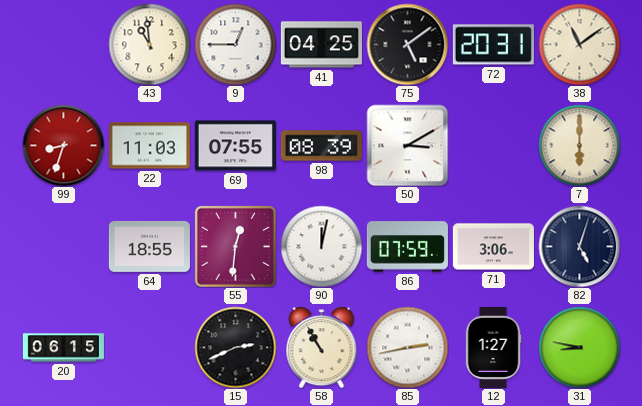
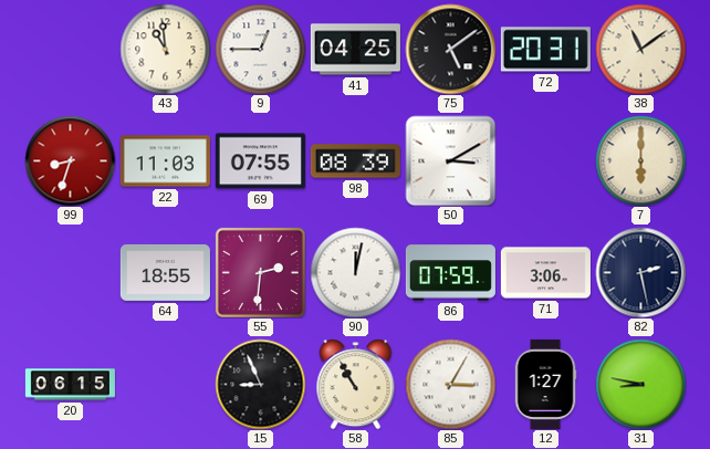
55: 12:31 -> 2:31 (260, 272)
82: 5:03 -> 2:28 (640, 272)
15: 2:41 -> 8:56 (260, 384)
85: 2:43 -> 3:05 (450, 384)
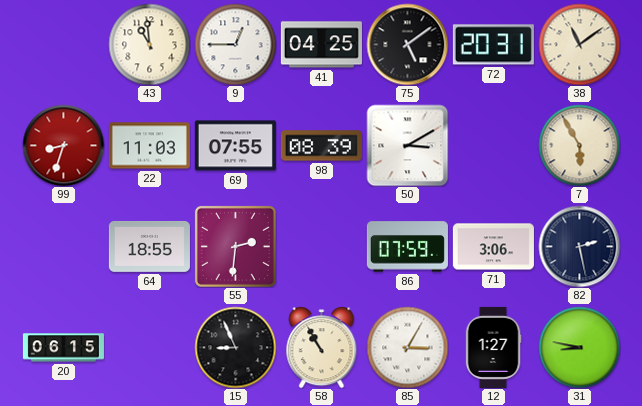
7: 6:00 -> 5:55 (579, 145)
90: 12:02 -> none (355, 272)
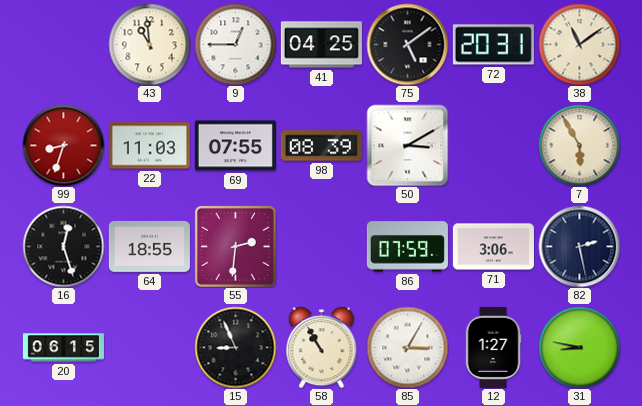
16: none -> 12:27 (63, 246)
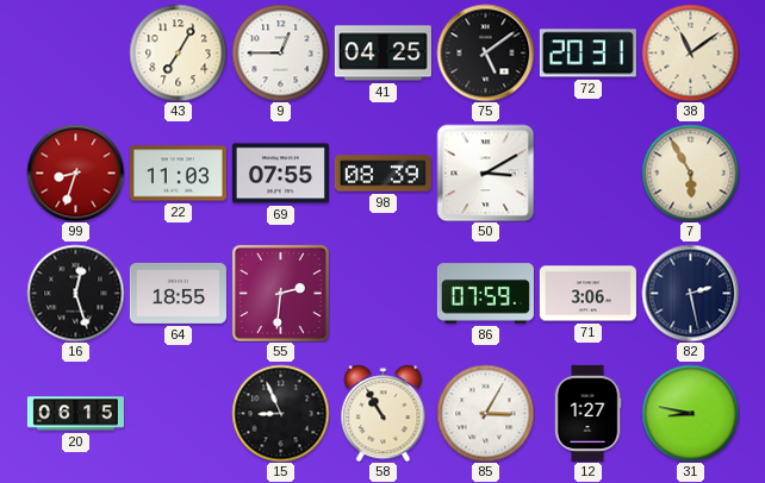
43: 10:59 -> 7:05 (178, 52)
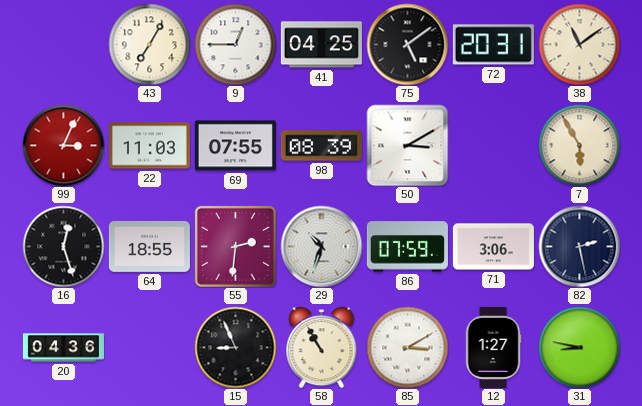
99: 8:33 -> 3:04 (63, 145)
29: none -> 10:33 (321, 246)
20: 06:15 -> 04:36 (63, 348)
85: 3:05 -> 3:10 (407, 347)
